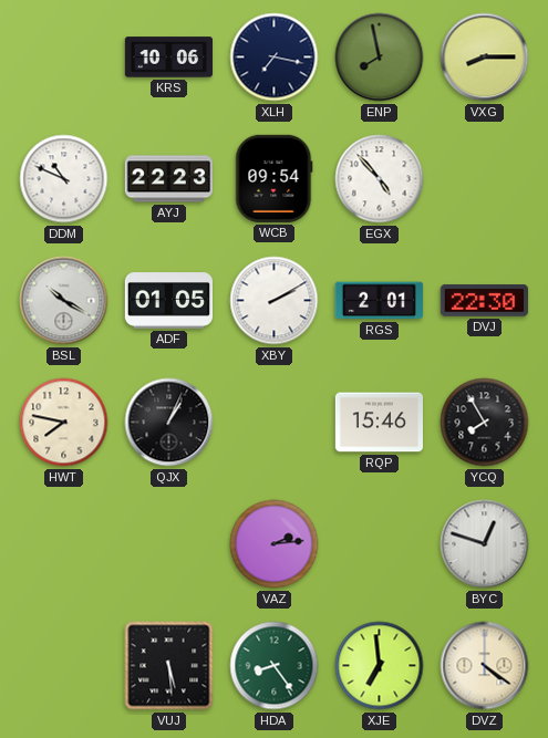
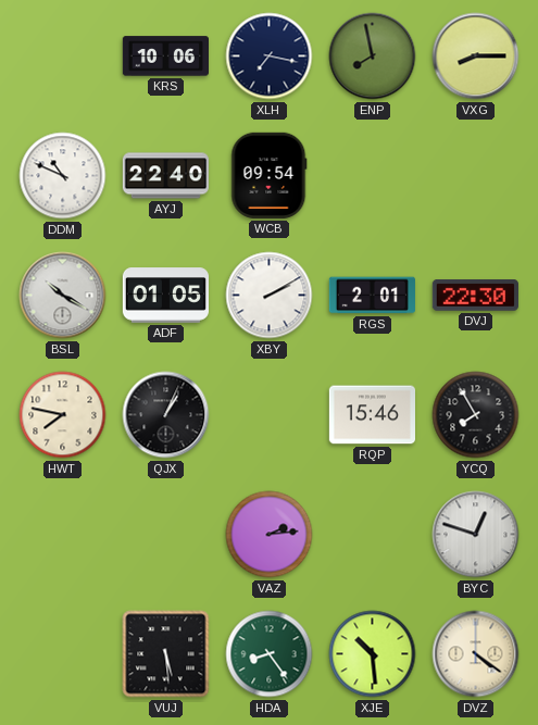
AYJ: 22:23 -> 22:40 (165, 176)
EGX: 4:53 -> none (380, 179)
XJE: 6:59 -> 10:29 (373, 654)
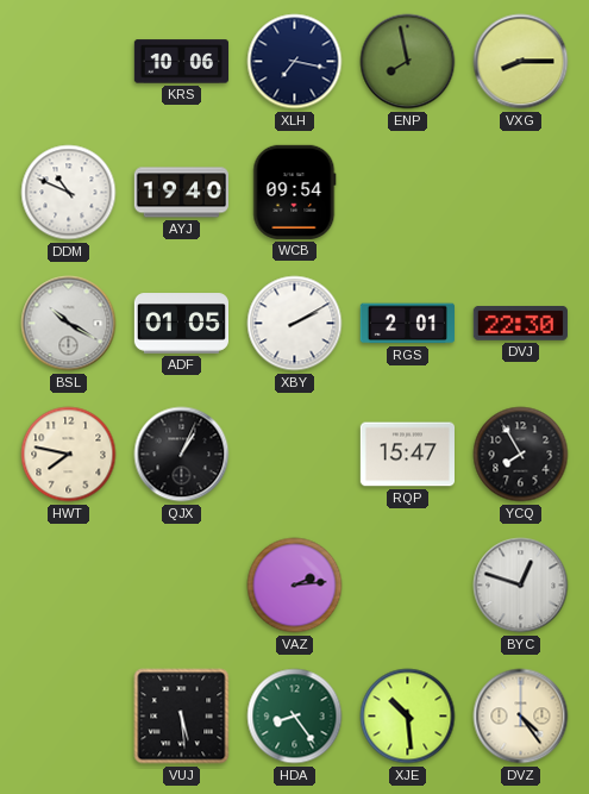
AYJ: 22:40 -> 19:40 (181, 193)
RQP: 15:46 -> 15:47 (407, 455)
DVZ: 4:21 -> 4:24 (521, 717)
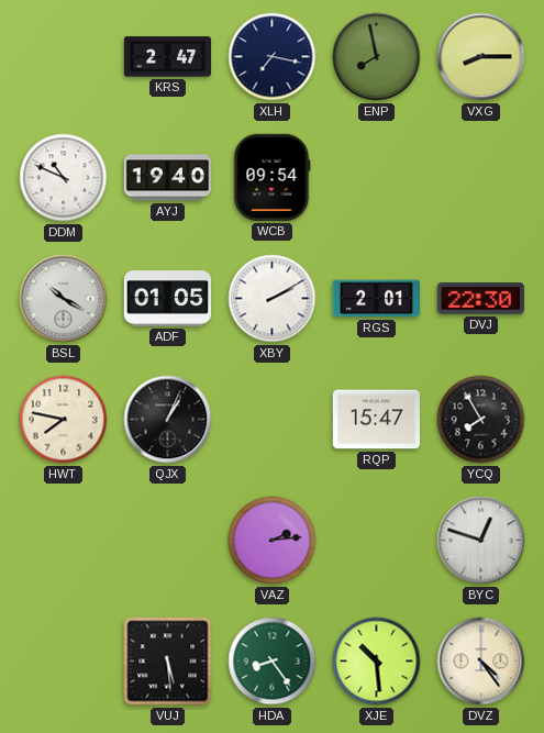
KRS: 10:06 -> 2:47 (167, 57)
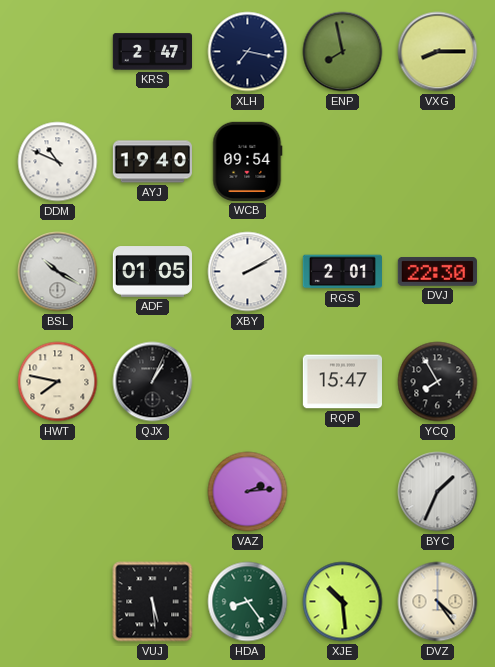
BYC: 12:48 -> 1:34 (438, 492)
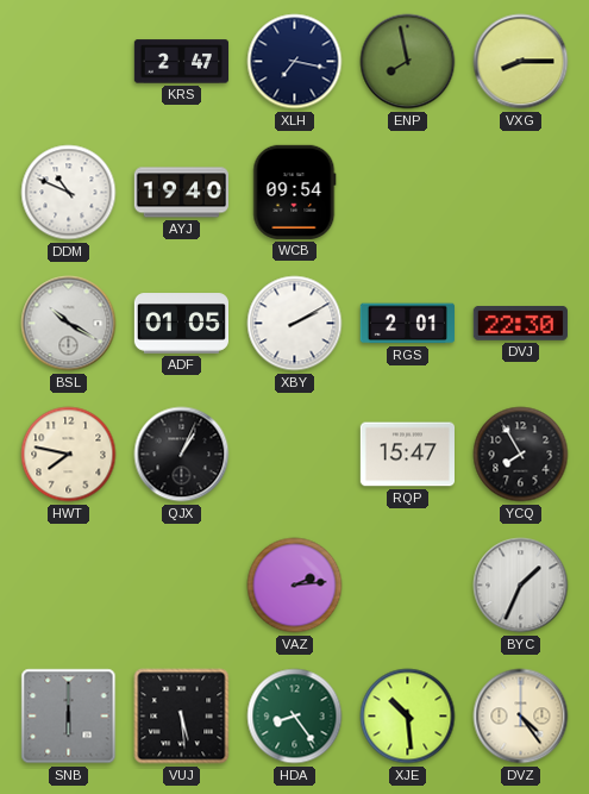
SNB: none -> 6:00 (69, 717)
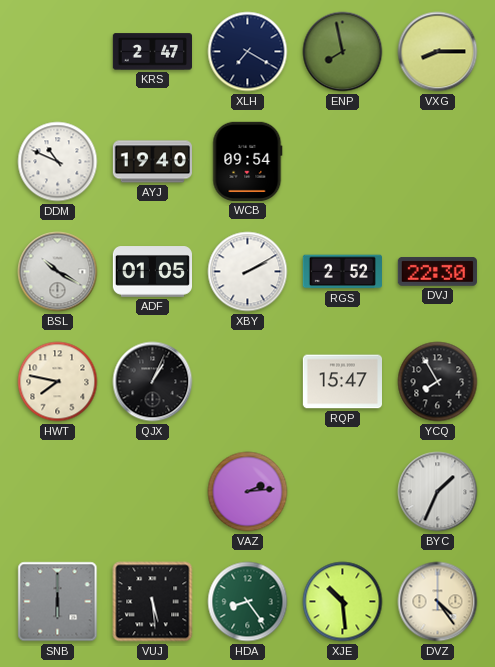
XLH: 7:17 -> 7:20 (248, 52)
RGS: 2:01 -> 2:52 (342, 272)
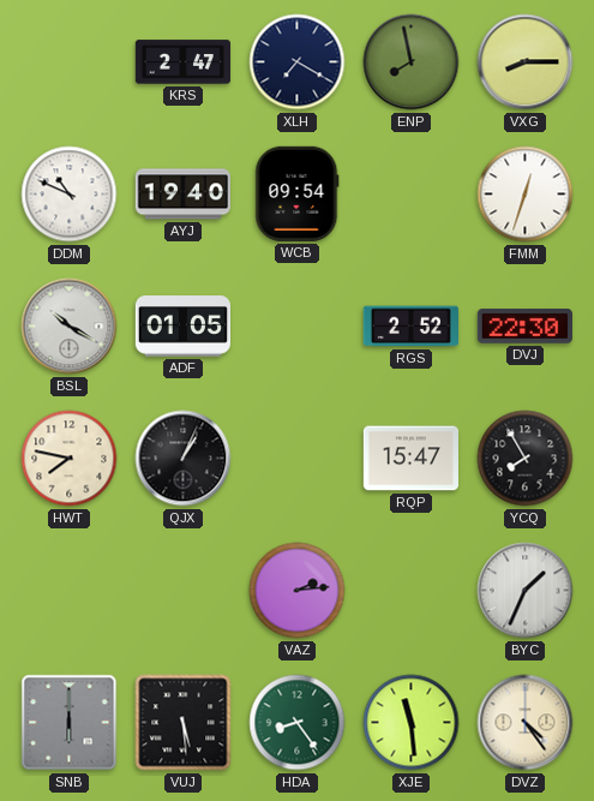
FMM: none -> 12:33 (526, 195)
XBY: 2:10 -> none (248, 272)
XJE: 10:29 -> 11:29 (412, 723)
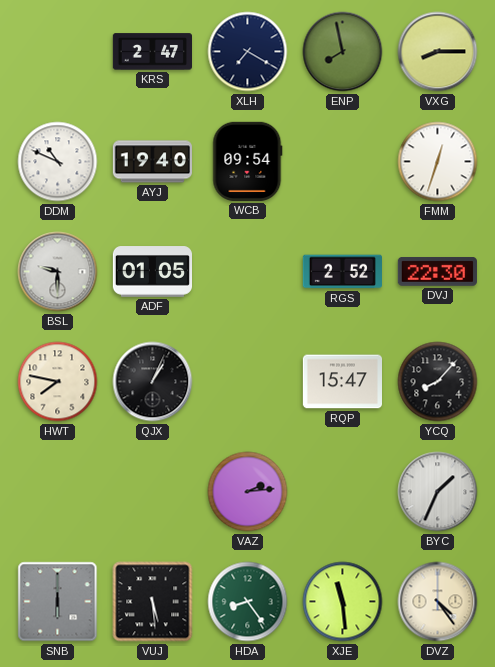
BSL: 10:20 -> 9:30 (58, 272)
YCQ: 7:55 -> 8:07 (438, 382)
